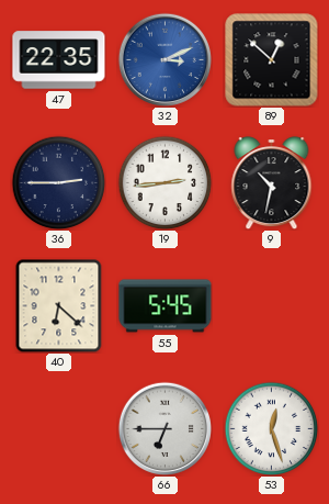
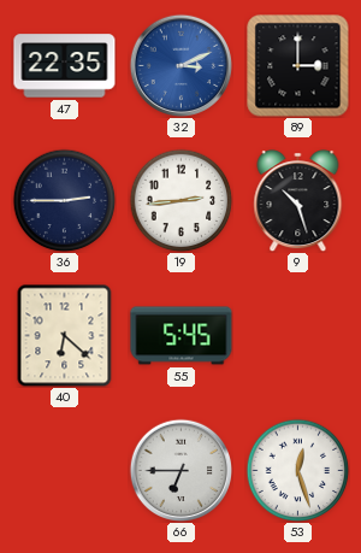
89: 12:52 -> 3:00 (298, 66)
9: 10:32 -> 10:27 (298, 201)
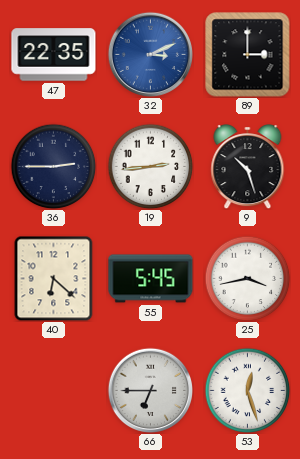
25: none -> 3:43 (247, 278)
